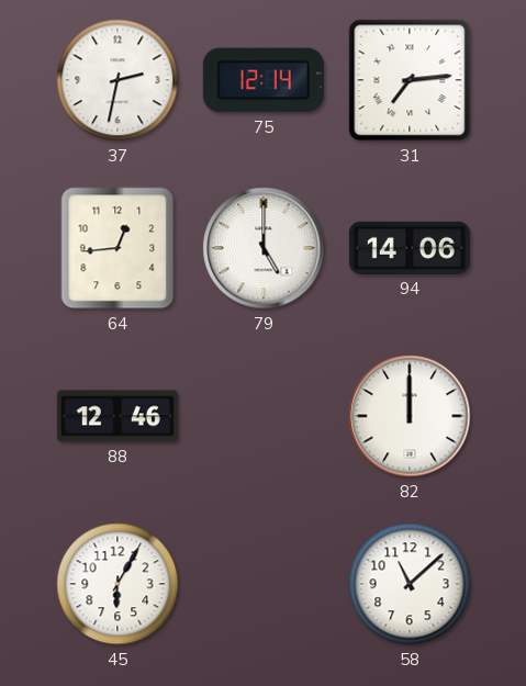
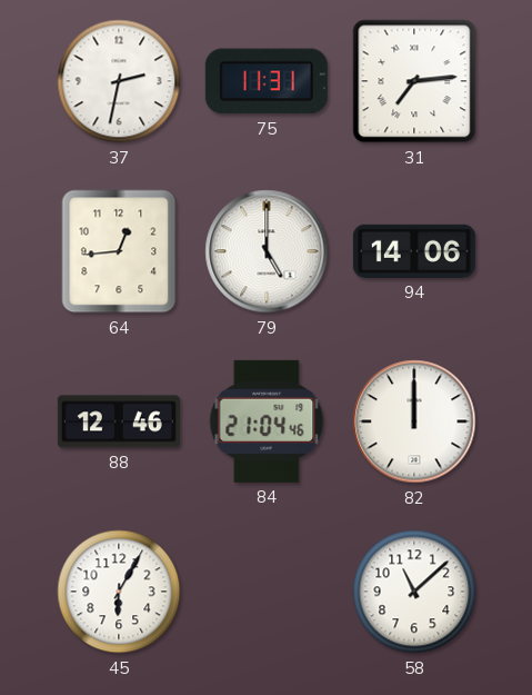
75: 12:14 -> 11:31 (267, 81)
84: none -> 21:04 (267, 421)
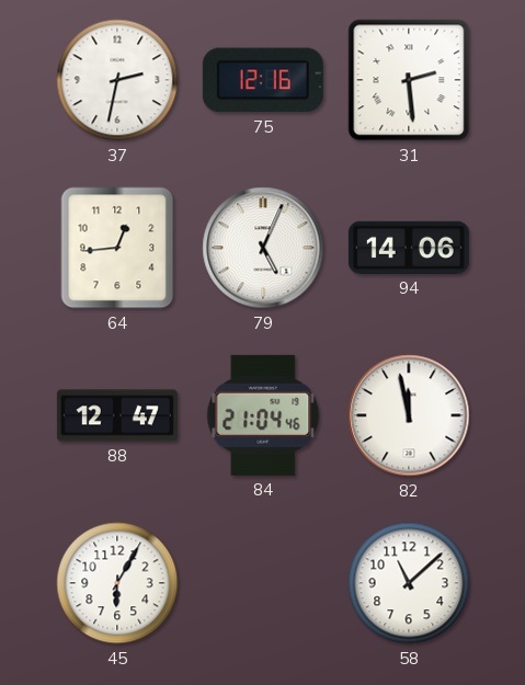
75: 11:31 -> 12:16 (263, 80)
31: 7:14 -> 2:29 (409, 80)
79: 5:00 -> 5:04 (263, 248)
88: 12:46 -> 12:47 (117, 415)
82: 12:00 -> 11:58 (409, 415)
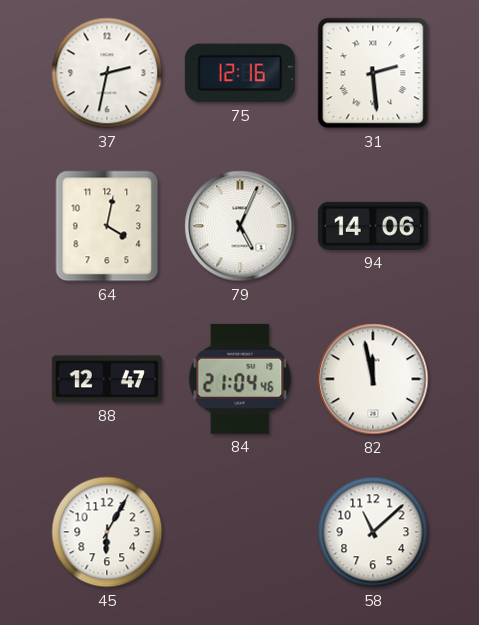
64: 12:44 -> 4:02 (107, 226)
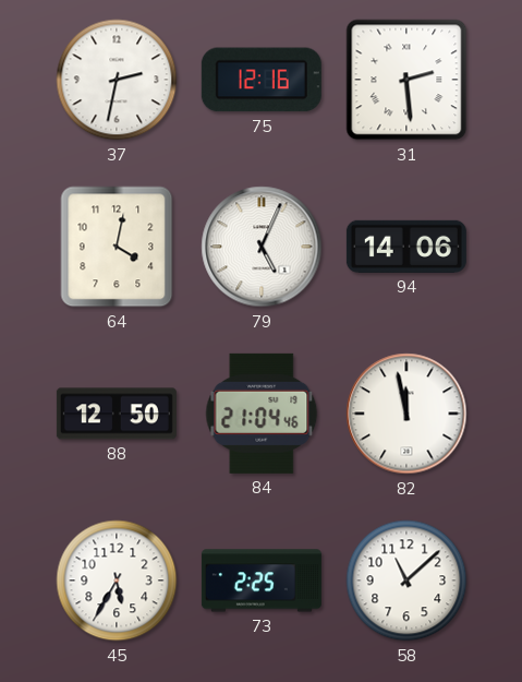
88: 12:47 -> 12:50 (117, 414)
45: 6:05 -> 5:35 (117, 581)
73: none -> 2:25 (262, 581)
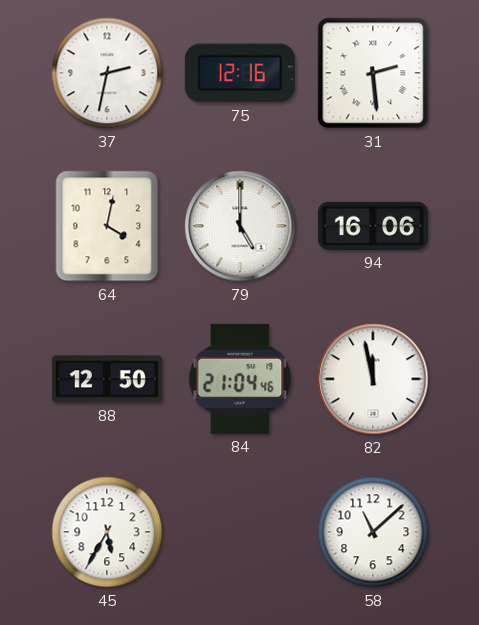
79: 5:04 -> 5:00 (240, 226)
94: 14:06 -> 16:06 (373, 226)
73: 2:25 -> none (262, 581)
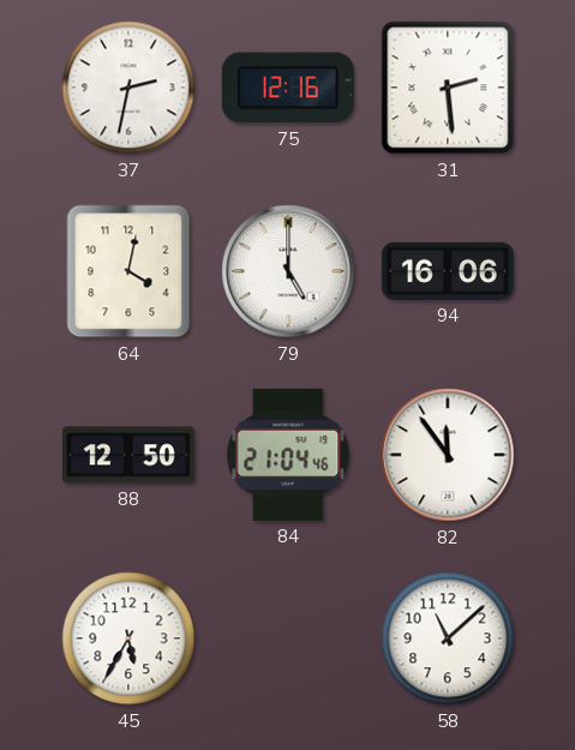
82: 11:58 -> 11:54 (448, 455)
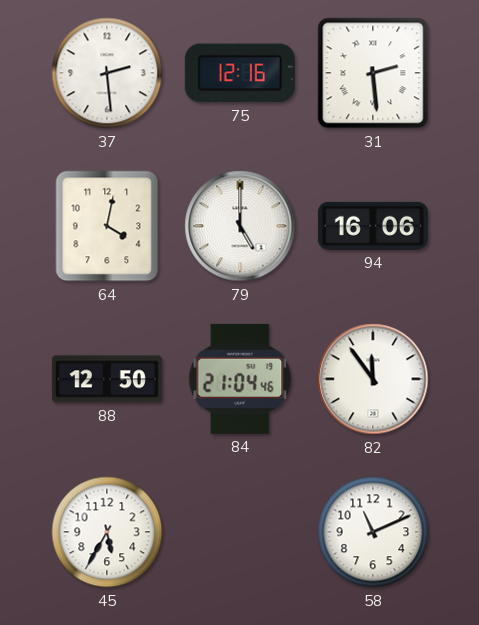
37: 2:32 -> 2:29 (107, 73)
58: 11:08 -> 11:11 (373, 532)
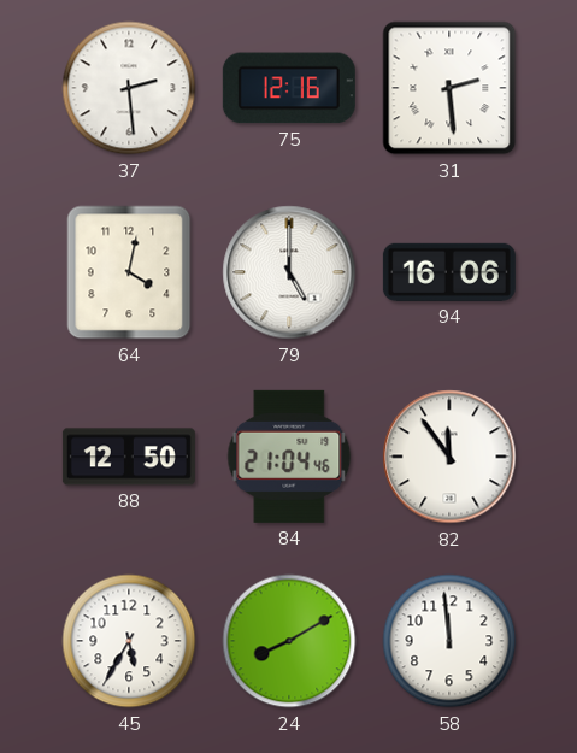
24: none -> 8:10 (289, 641)
58: 11:11 -> 11:59 (449, 641)
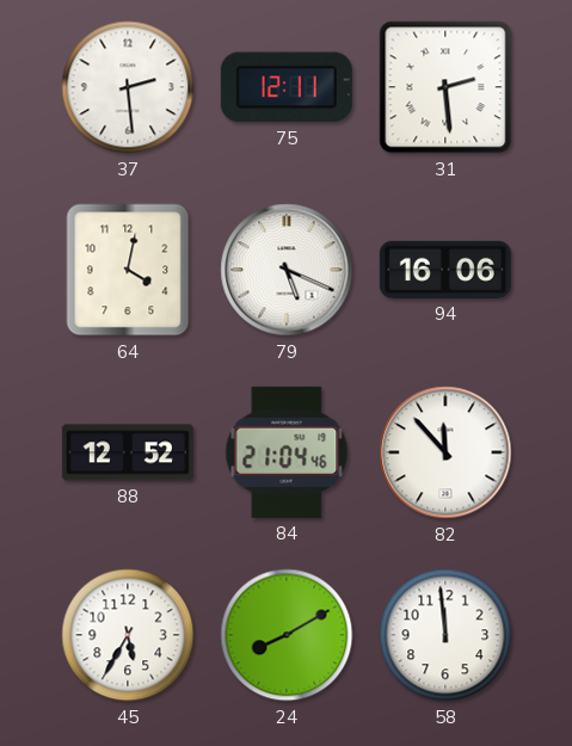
75: 12:16 -> 12:11 (287, 87)
79: 5:00 -> 5:19 (287, 270)
88: 12:50 -> 12:52 (128, 452)
82: 11:54 -> 11:53 (445, 452)
